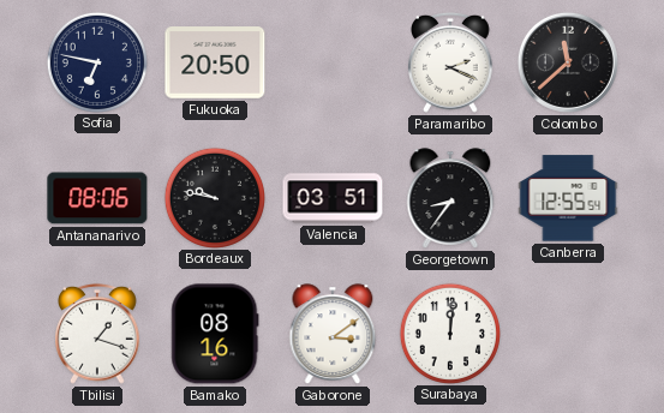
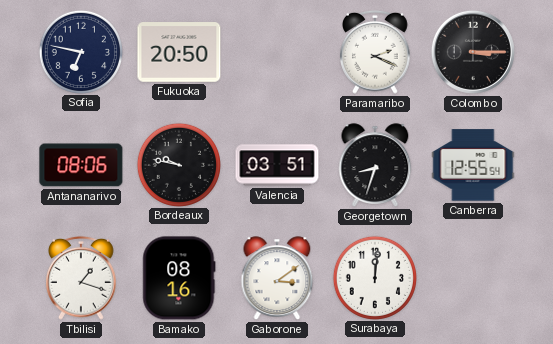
Colombo: 11:38 -> 3:15 (473, 52)
Georgetown: 8:36 -> 8:33 (375, 165)
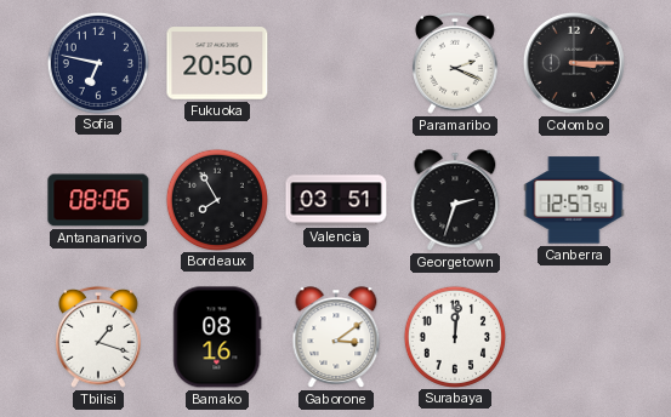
Bordeaux: 9:47 -> 7:55 (216, 199)
Georgetown: 8:33 -> 2:33 (455, 200)
Canberra: 12:55 -> 12:57 (574, 200)
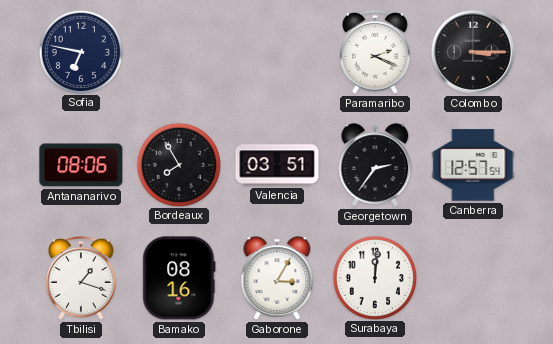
Fukuoka: 20:50 -> none (217, 63)
Georgetown: 2:33 -> 2:36 (375, 165)
Gaborone: 3:09 -> 3:05 (277, 278)
